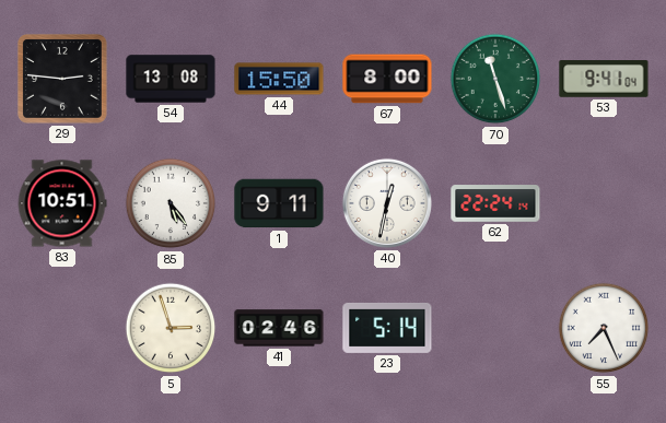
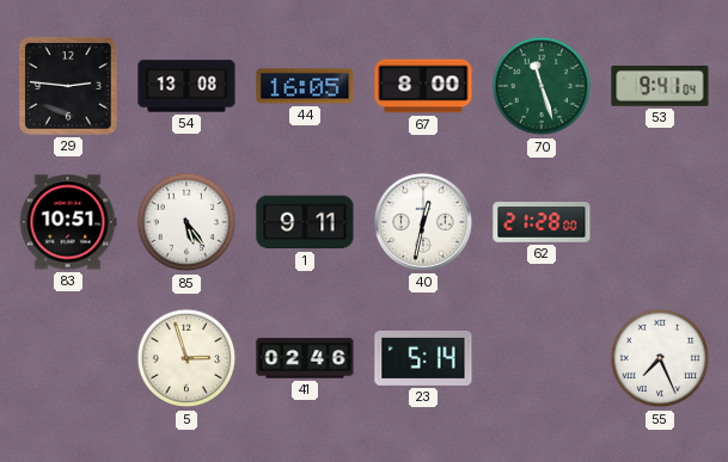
44: 15:50 -> 16:05 (305, 86)
62: 22:24 -> 21:28 (542, 222)
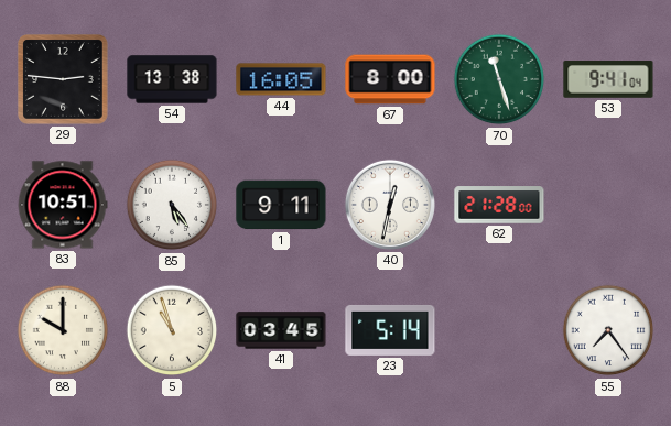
54: 13:08 -> 13:38 (172, 79)
88: none -> 10:00 (63, 330)
5: 2:57 -> 10:57 (172, 330)
41: 02:46 -> 03:45 (281, 330)
55: 7:26 -> 7:24 (608, 330)
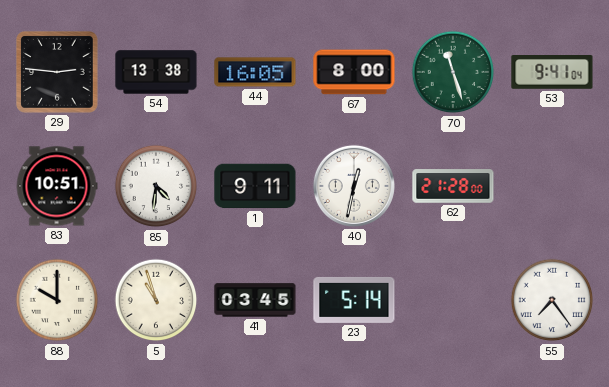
85: 5:24 -> 4:31 (156, 186)
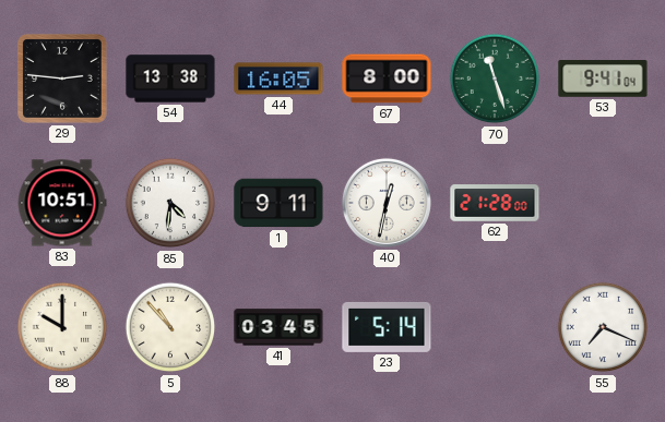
5: 10:57 -> 10:53 (170, 327)
55: 7:24 -> 7:19 (603, 327)
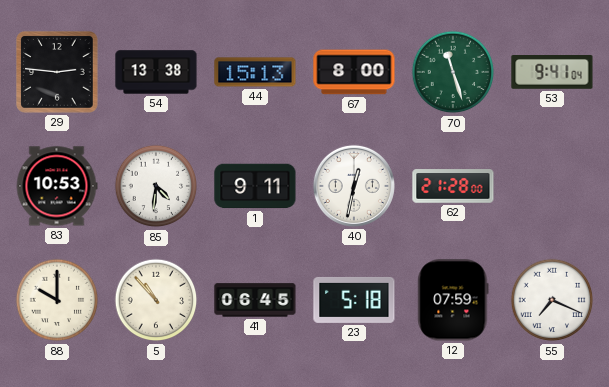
44: 16:05 -> 15:13 (255, 72)
83: 10:51 -> 10:53 (57, 186)
41: 03:45 -> 06:45 (255, 300)
23: 5:14 -> 5:18 (354, 300)
12: none -> 07:59 (453, 300)
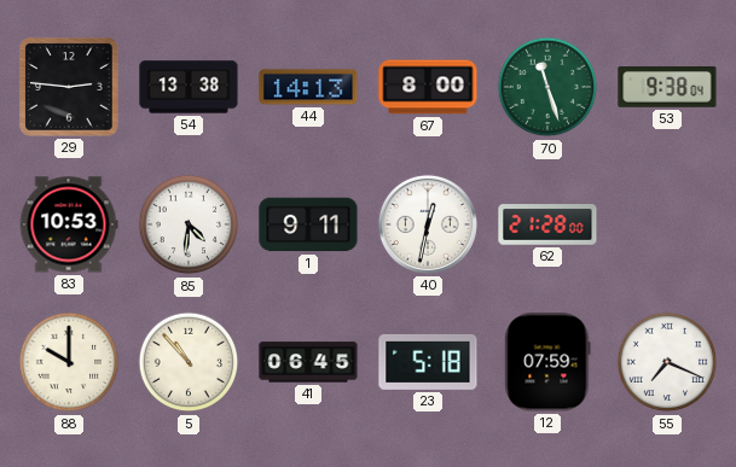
44: 15:13 -> 14:13 (308, 87)
53: 9:41 -> 9:38 (667, 87)
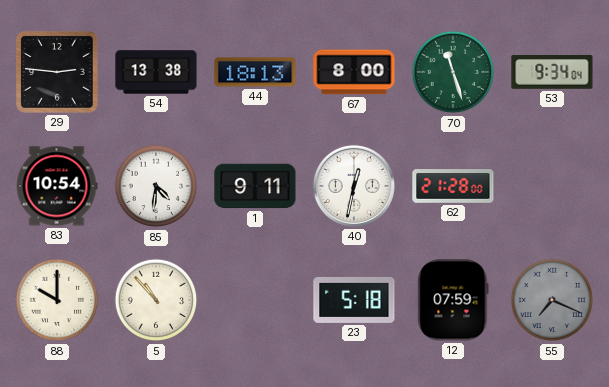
44: 14:13 -> 18:13 (255, 72)
53: 9:38 -> 9:34 (552, 72)
83: 10:53 -> 10:54 (57, 186)
41: 06:45 -> none (308, 362)
55 dial: white -> grey (552, 300)
